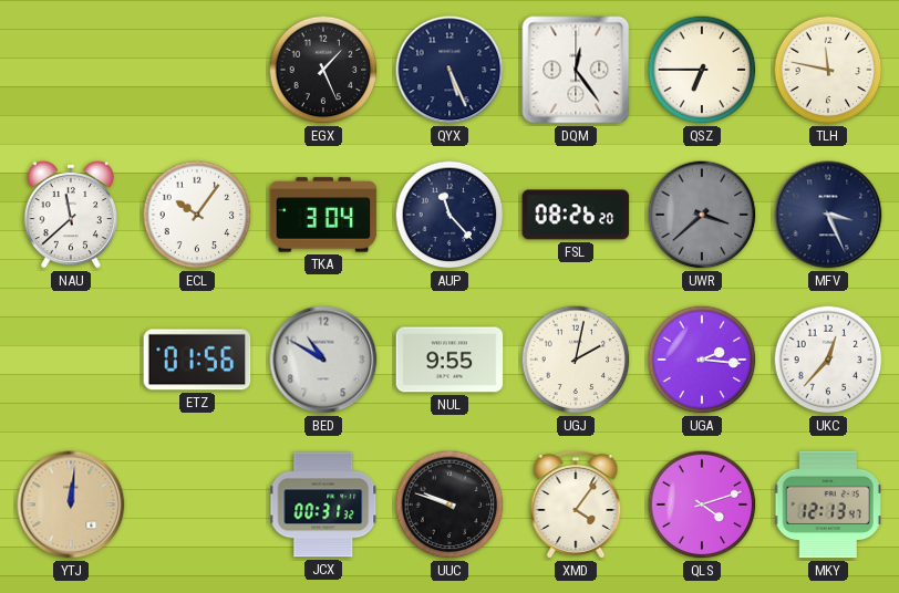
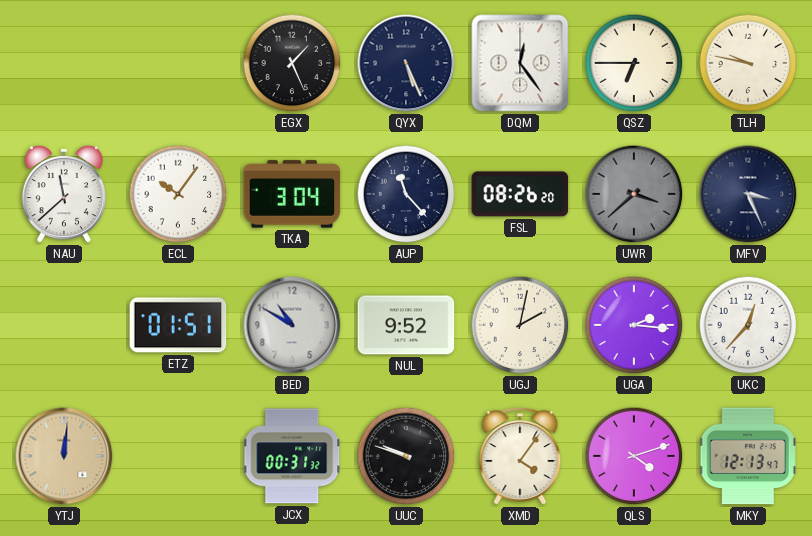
TLH: 11:47 -> 9:47 (748, 63)
ETZ: 01:56 -> 01:51 (178, 325)
NUL: 9:55 -> 9:52 (406, 325)
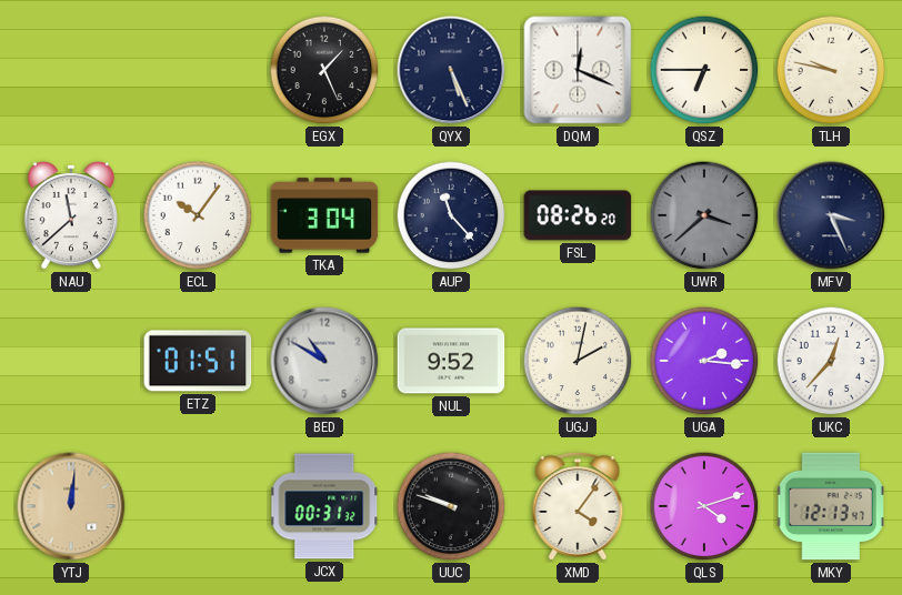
DQM: 12:24 -> 12:19 (578, 70)
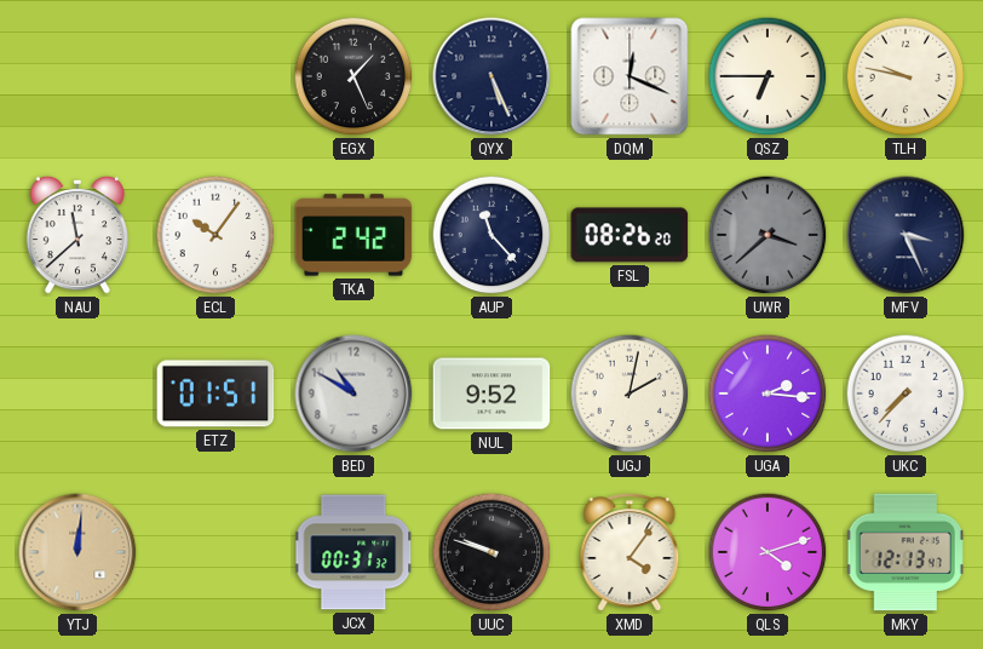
TKA: 3:04 -> 2:42 (353, 235)
UKC: 12:37 -> 7:37 (906, 394)
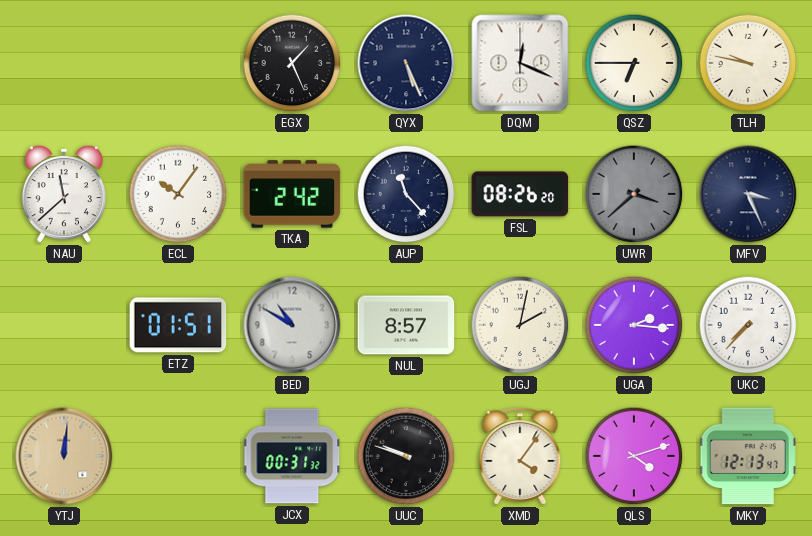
NUL: 9:52 -> 8:57 (406, 325)
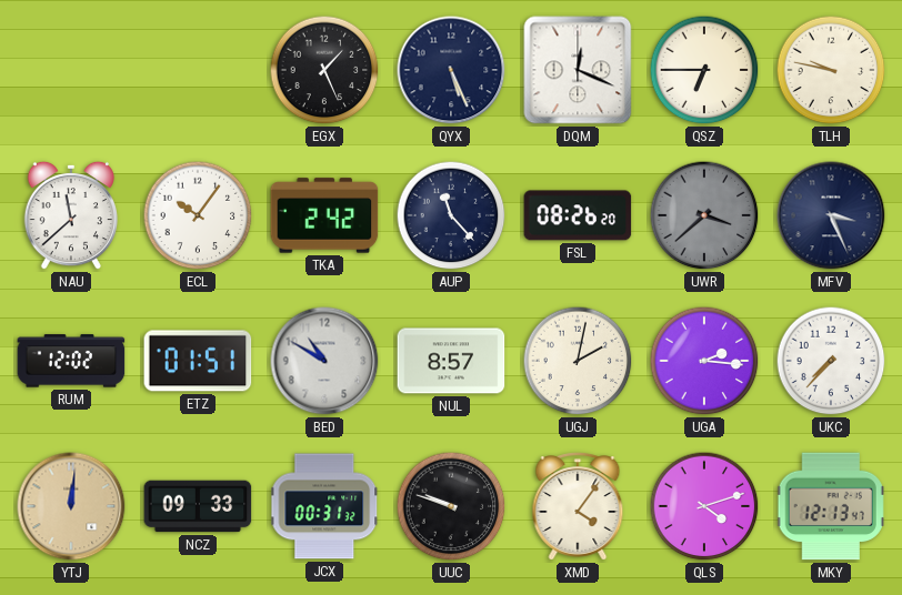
RUM: none -> 12:02 (71, 361)
NCZ: none -> 09:33 (198, 506)
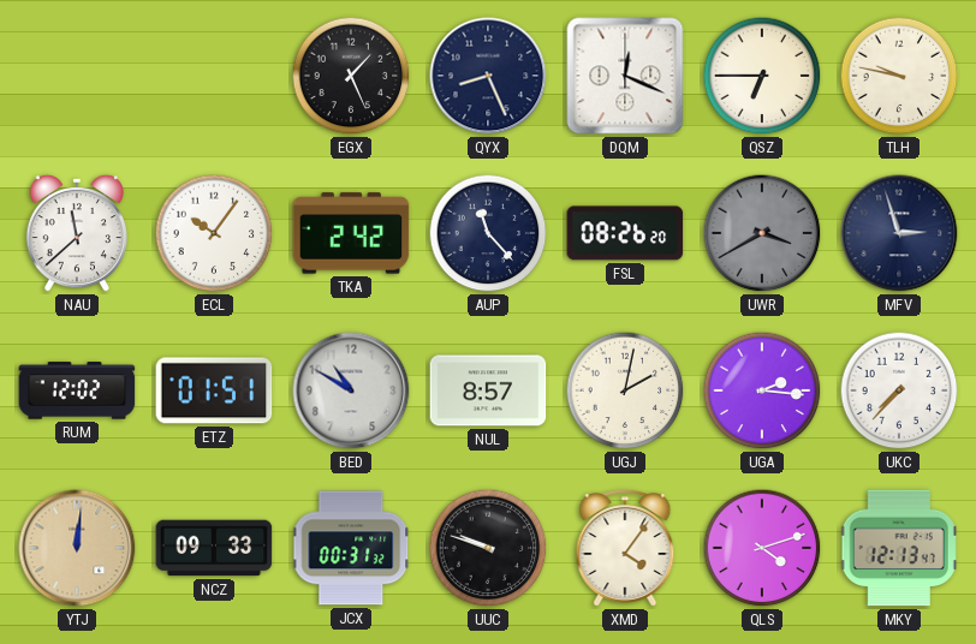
QYX: 5:26 -> 8:26 (488, 76)
UWR: 3:38 -> 3:40 (762, 233)
MFV: 3:26 -> 2:57 (899, 233)
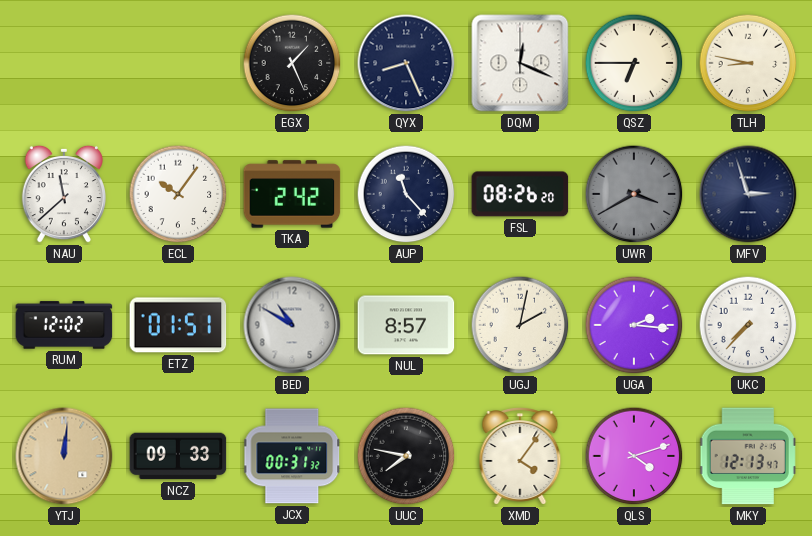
TLH: 9:47 -> 8:47 (748, 63)
UUC: 9:48 -> 7:47 (406, 456)
